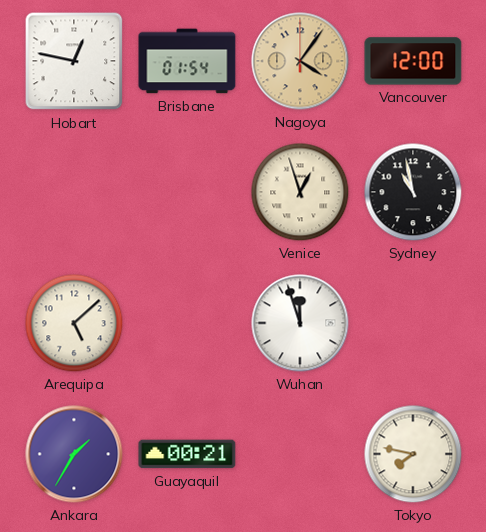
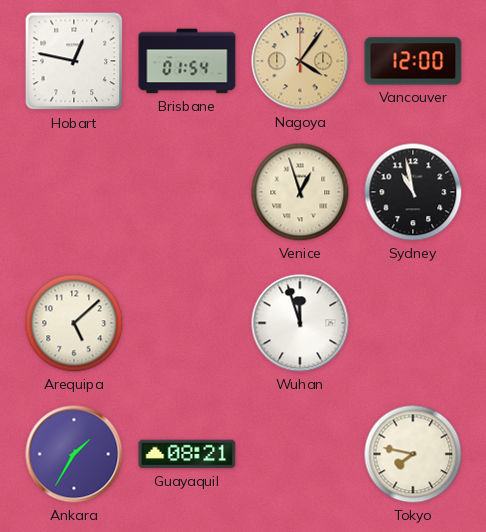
Guayaquil: 00:21 -> 08:21 (187, 454)
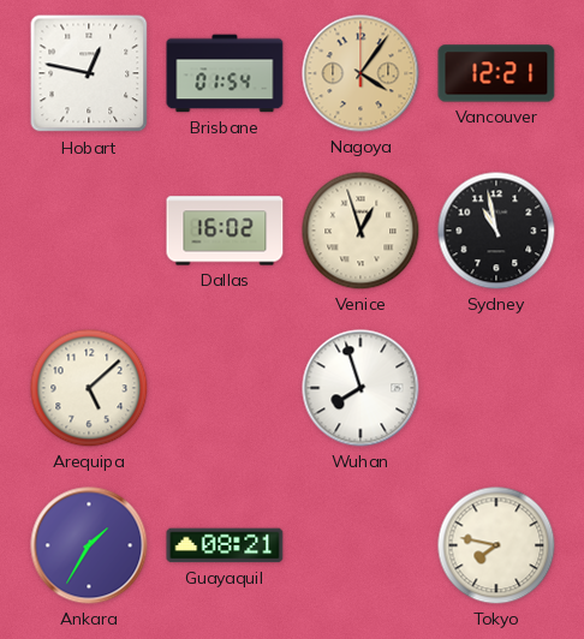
Vancouver: 12:00 -> 12:21 (496, 73)
Dallas: none -> 16:02 (225, 231)
Wuhan: 11:57 -> 7:57 (360, 388)
